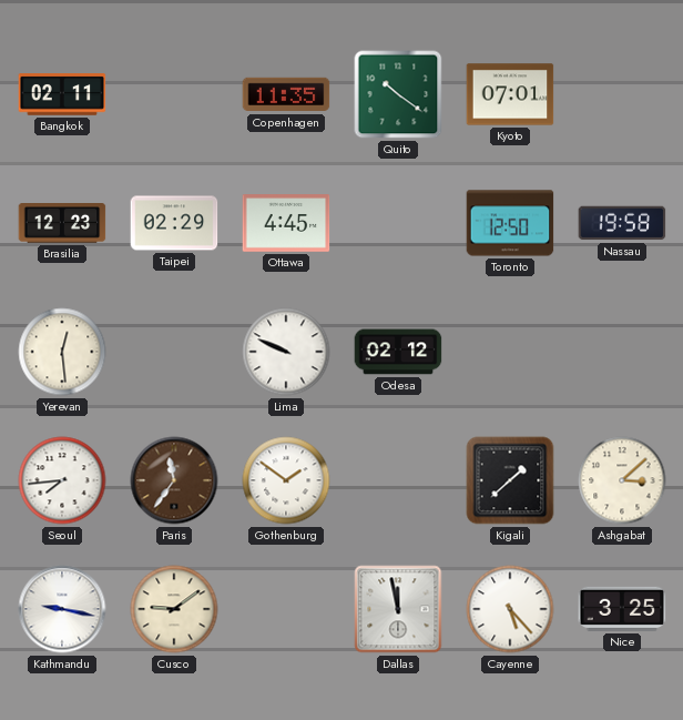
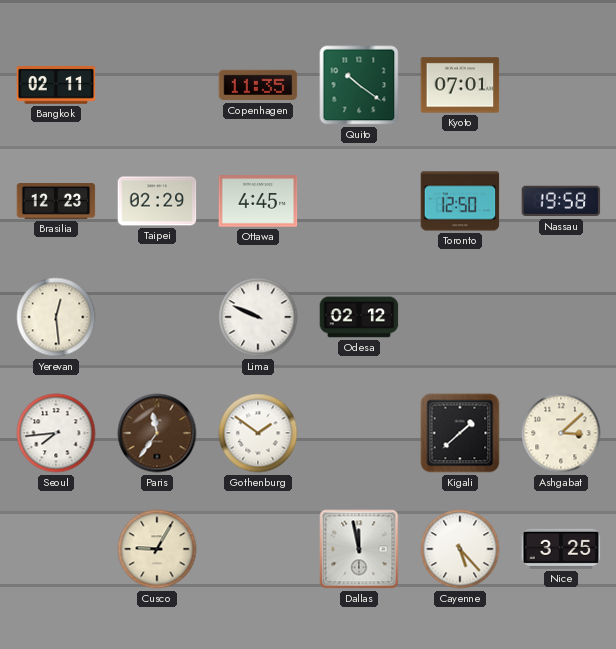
Kathmandu: 9:17 -> none (62, 609)
Cusco: 9:09 -> 9:05 (157, 549)
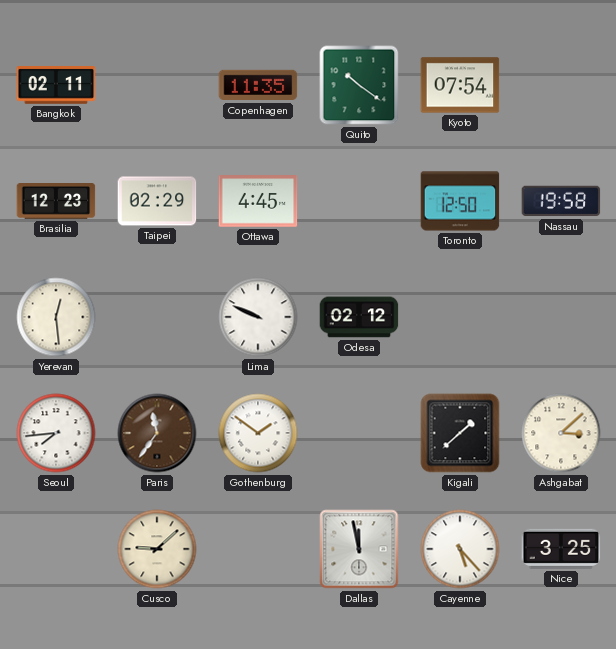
Kyoto: 07:01 -> 07:54 (460, 85)
Cusco: 9:05 -> 9:08 (157, 549)
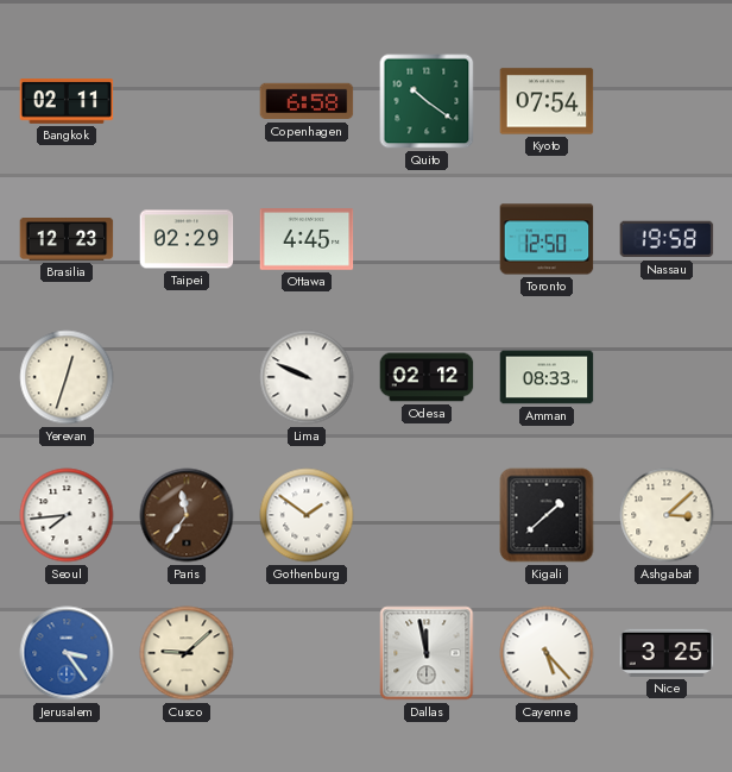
Copenhagen: 11:35 -> 6:58 (307, 101)
Yerevan: 12:29 -> 12:33 (67, 377)
Amman: none -> 08:33 (547, 377)
Jerusalem: none -> 3:24 (67, 653)
